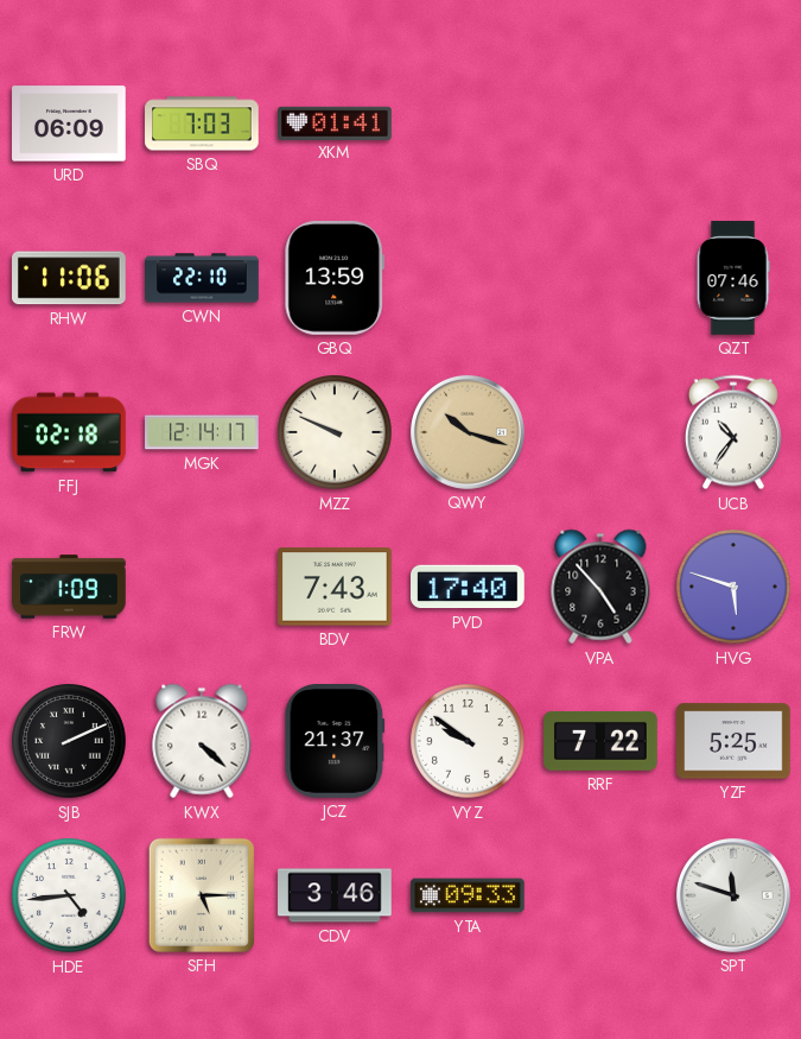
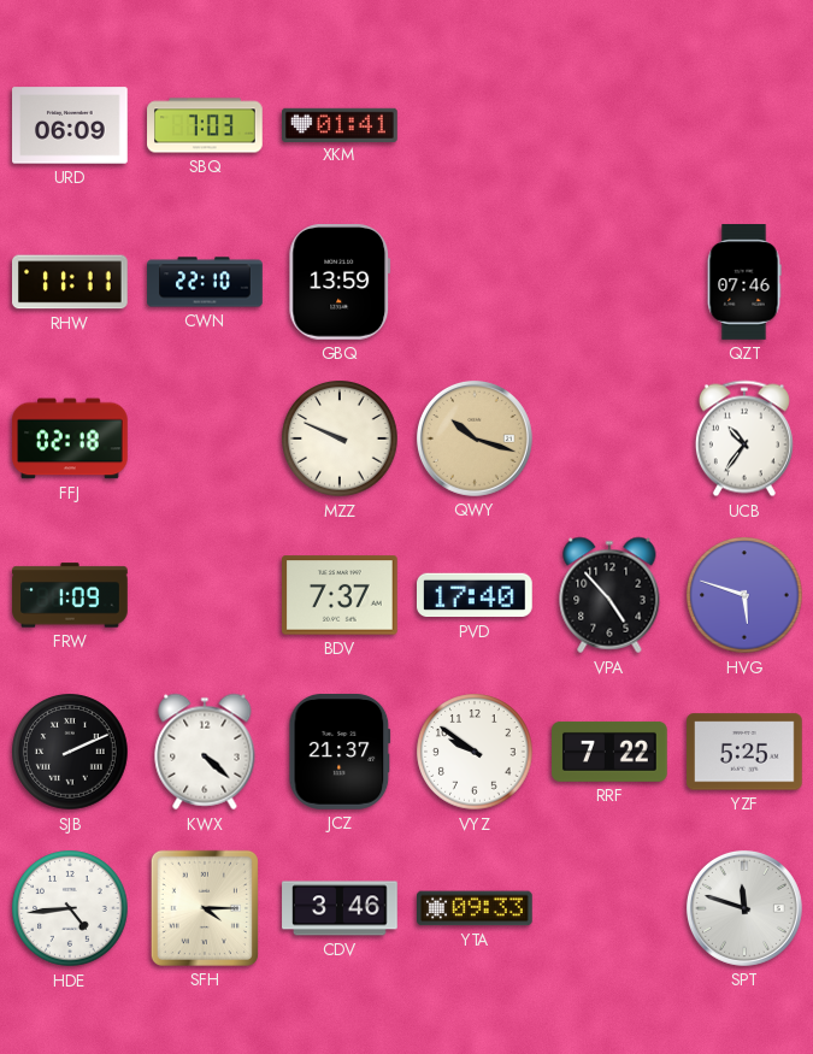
RHW: 11:06 -> 11:11 (70, 282)
MGK: 12:14 -> none (202, 432)
BDV: 7:43 -> 7:37 (341, 595)
SFH: 5:15 -> 4:15 (205, 908)
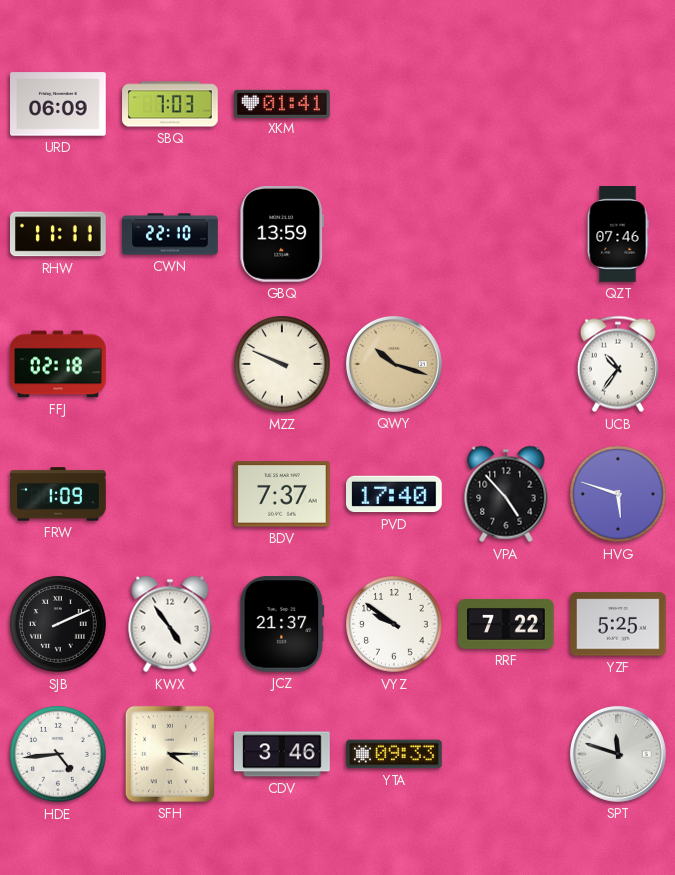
KWX: 4:22 -> 4:54 (170, 624)
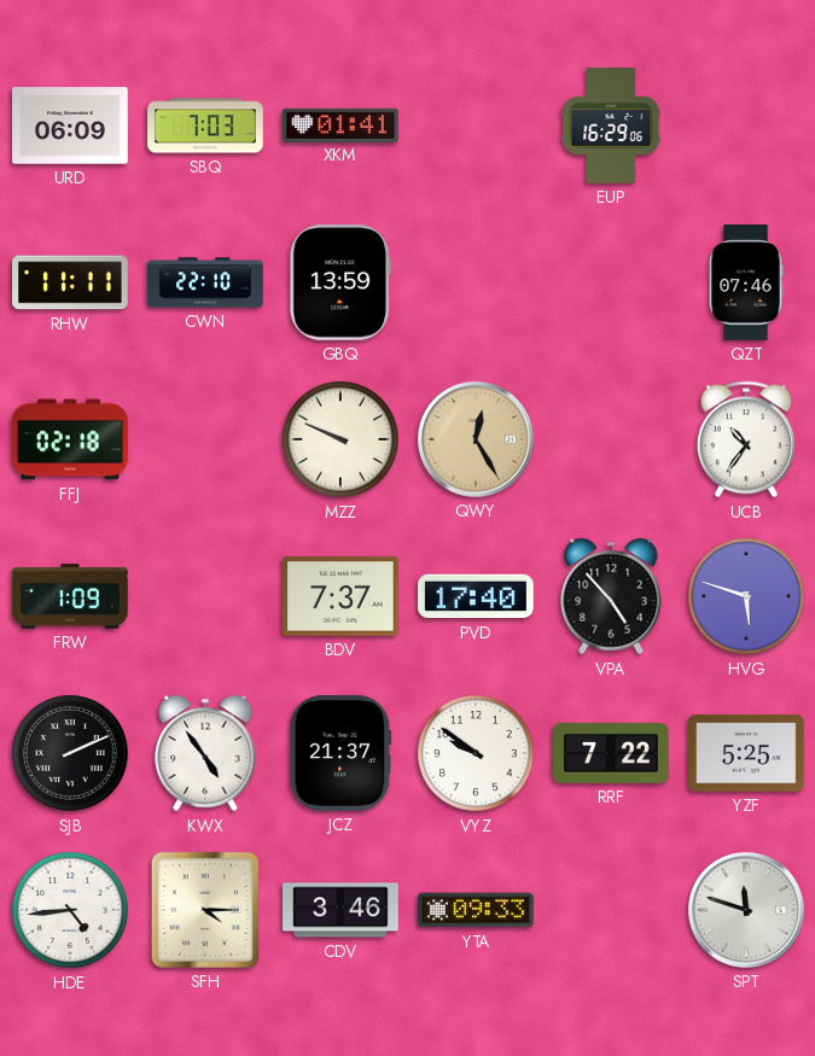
EUP: none -> 16:29 (611, 126)
QWY: 10:18 -> 12:25 (476, 439)
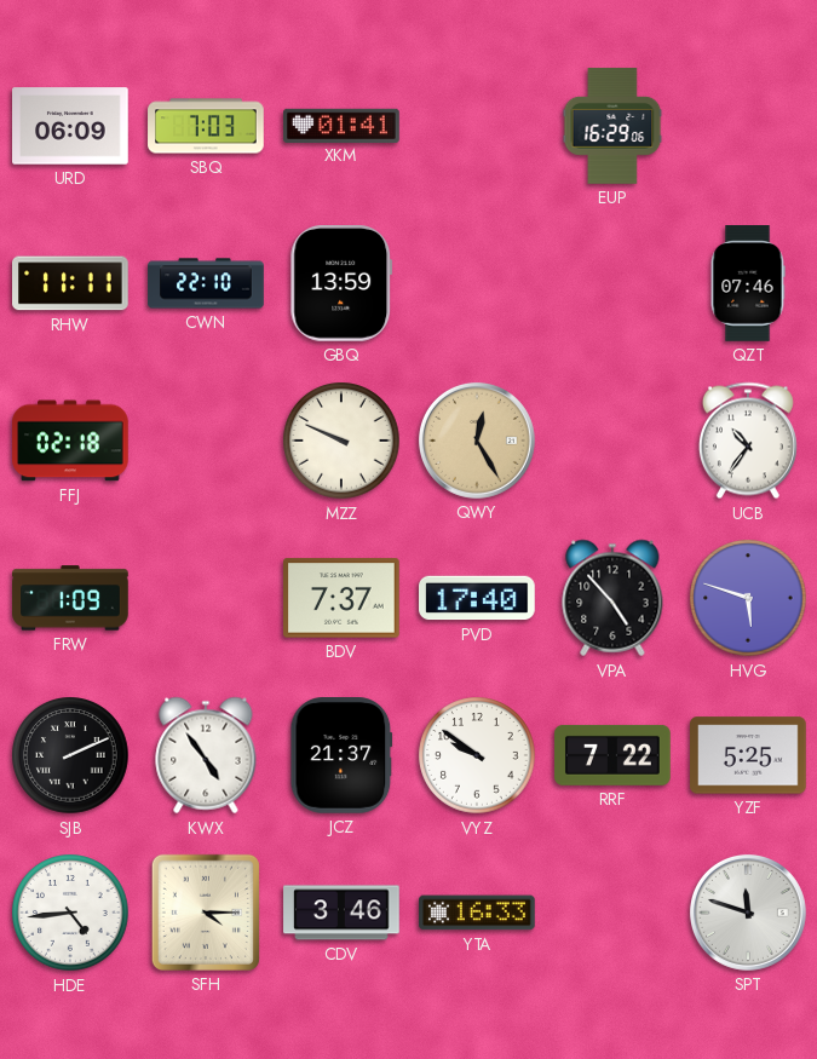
YTA: 09:33 -> 16:33 (478, 913)
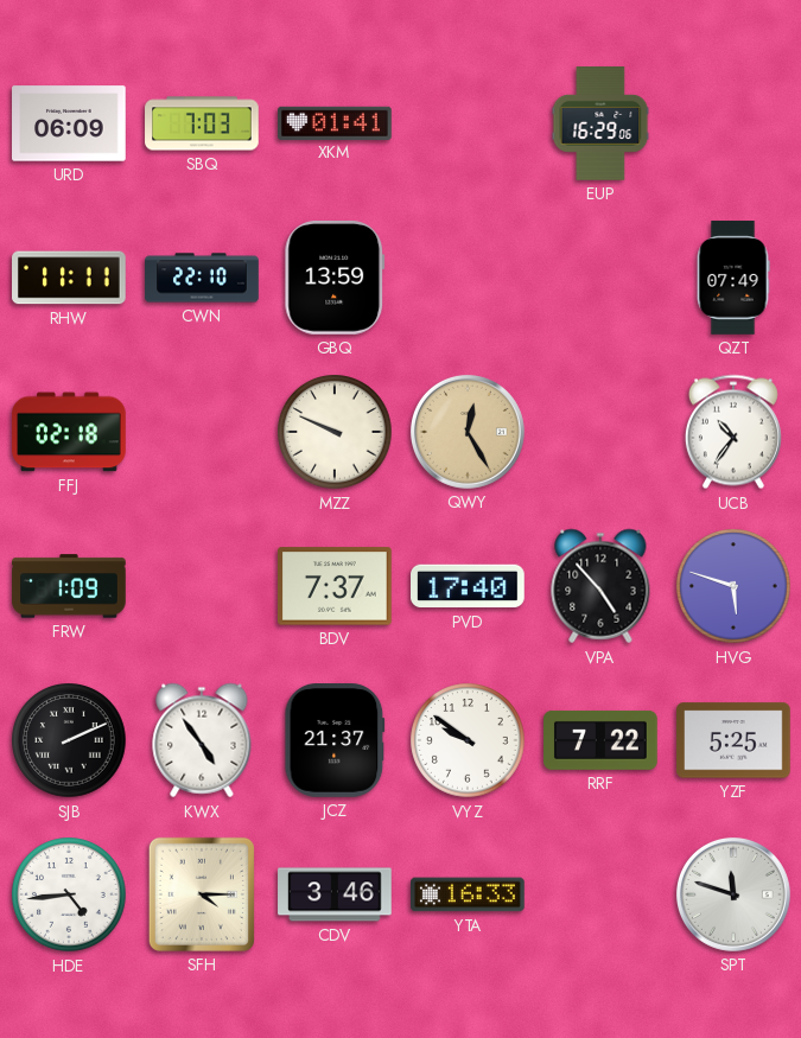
QZT: 07:46 -> 07:49 (733, 278)
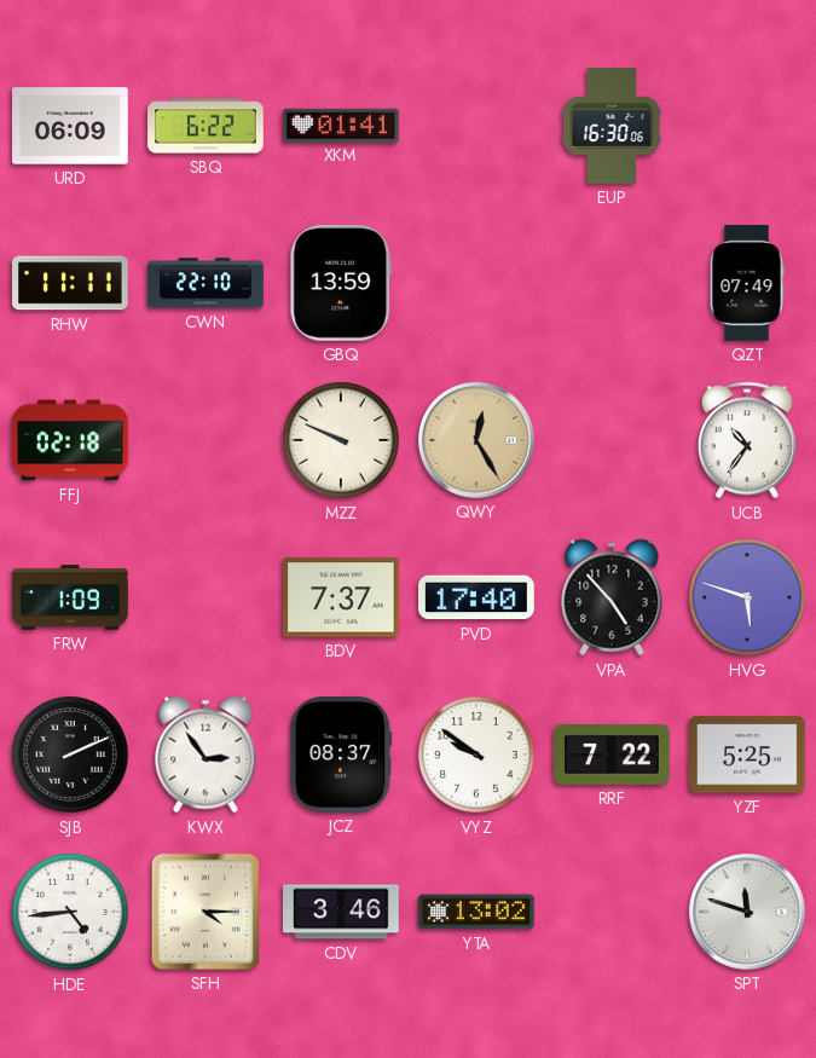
SBQ: 7:03 -> 6:22 (206, 126)
EUP: 16:29 -> 16:30 (612, 126)
KWX: 4:54 -> 2:54 (206, 755)
JCZ: 21:37 -> 08:37 (341, 756)
YTA: 16:33 -> 13:02 (478, 912)
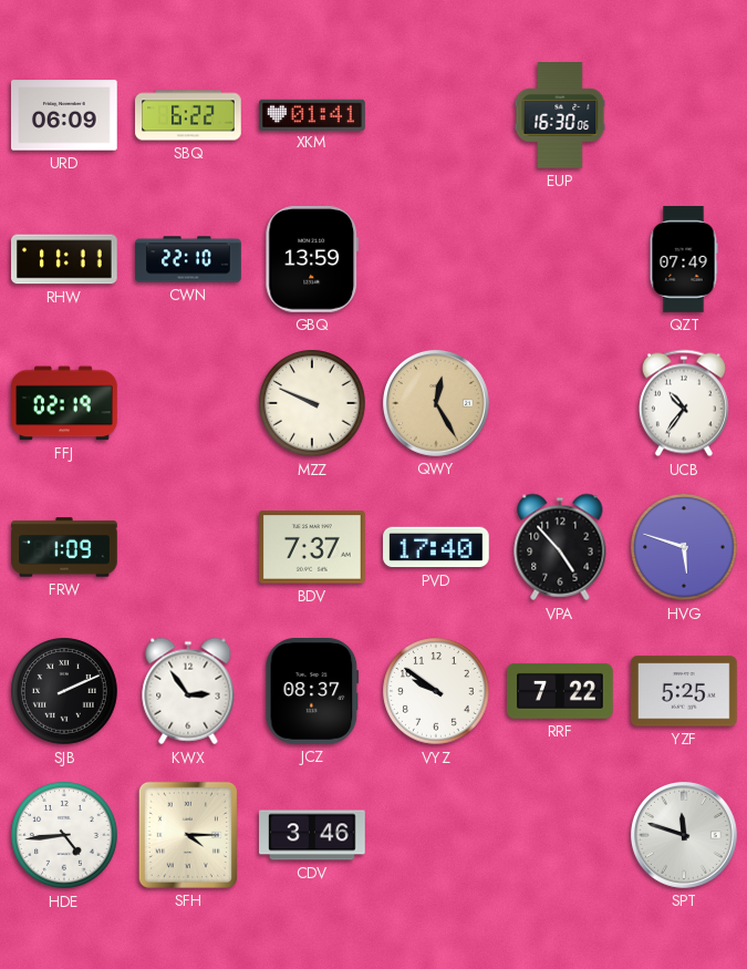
FFJ: 02:18 -> 02:19 (64, 403)
YTA: 13:02 -> none (478, 912)
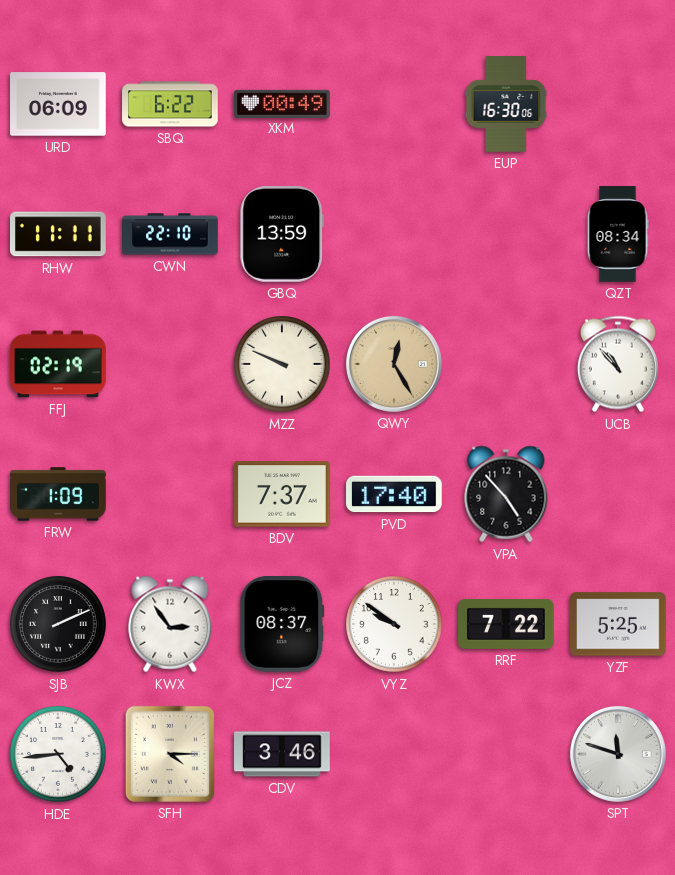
XKM: 01:41 -> 00:49 (282, 103)
QZT: 07:49 -> 08:34 (618, 234)
UCB: 10:36 -> 10:53 (618, 364)
HVG: 5:48 -> none (684, 547)
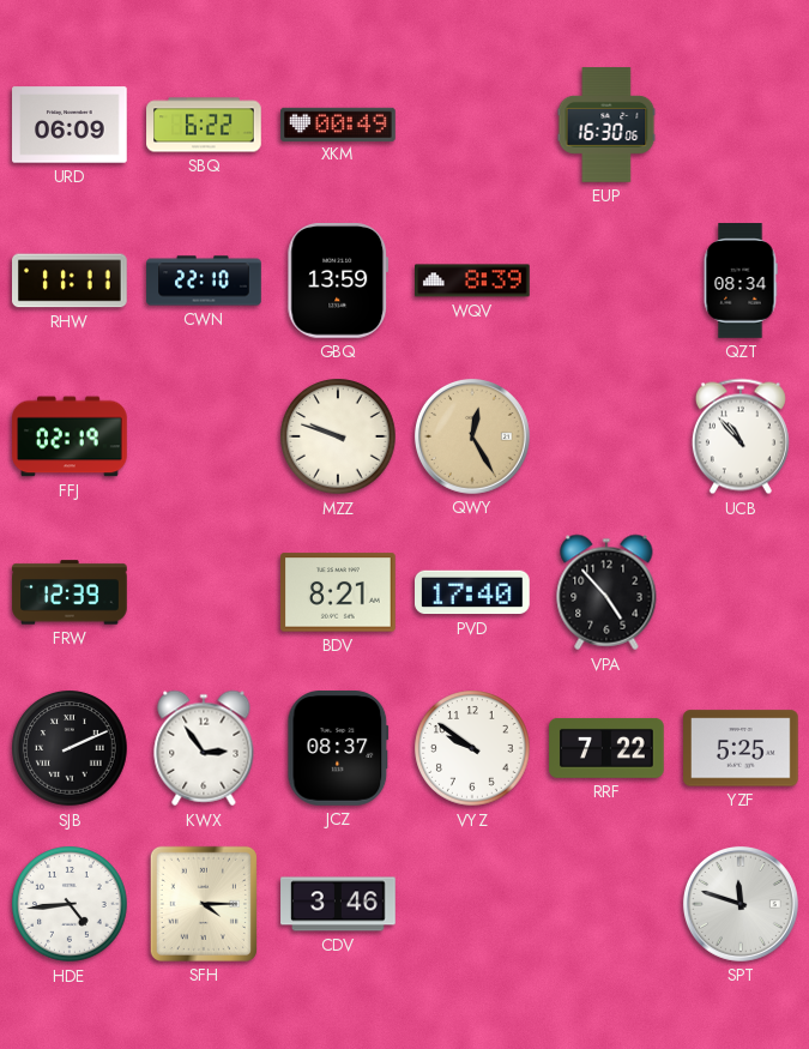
WQV: none -> 8:39 (472, 281)
MZZ: 9:49 -> 9:48 (338, 436)
FRW: 1:09 -> 12:39 (70, 592)
BDV: 7:37 -> 8:21 (339, 592)
